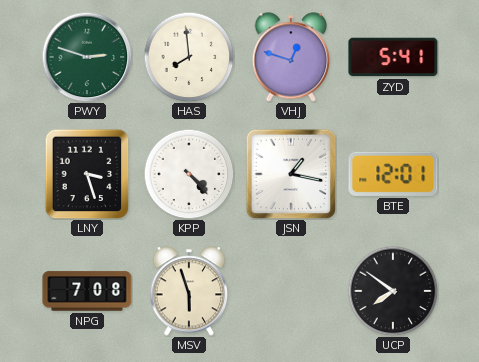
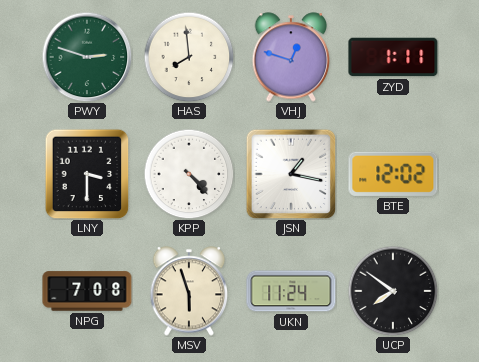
ZYD: 5:41 -> 1:11 (393, 57)
LNY: 3:27 -> 3:30 (87, 174)
BTE: 12:01 -> 12:02 (393, 174)
UKN: none -> 11:24 (291, 291)
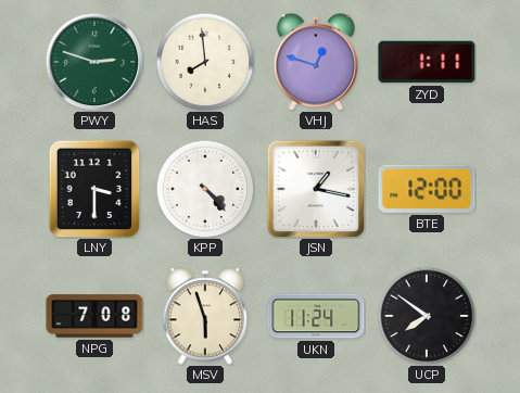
BTE: 12:02 -> 12:00 (427, 189)
